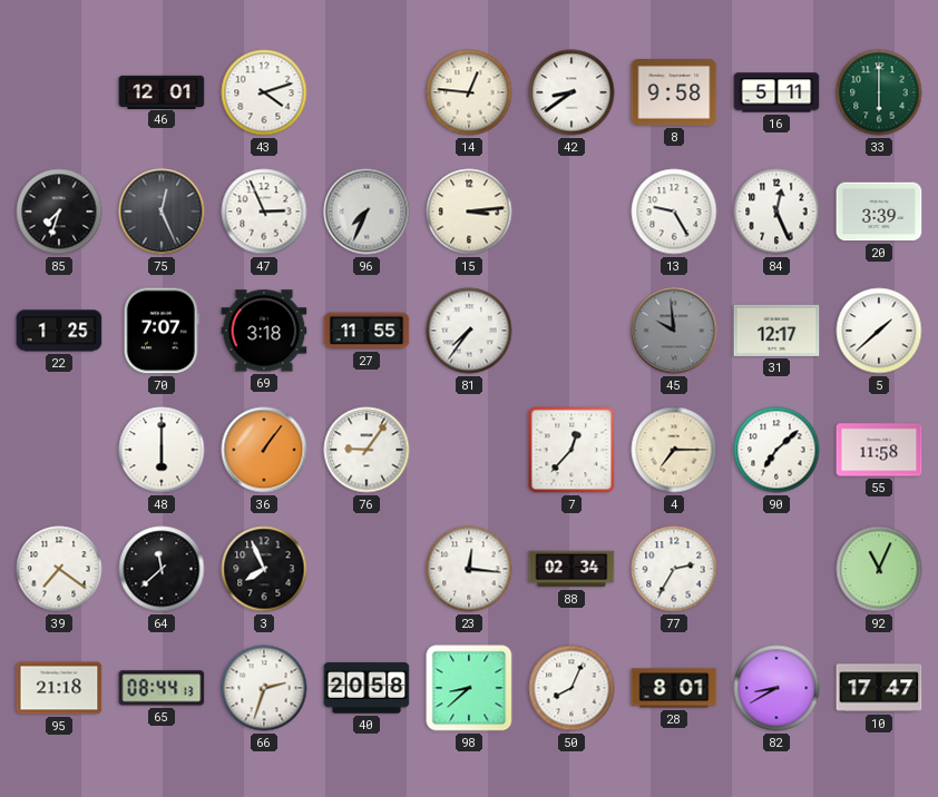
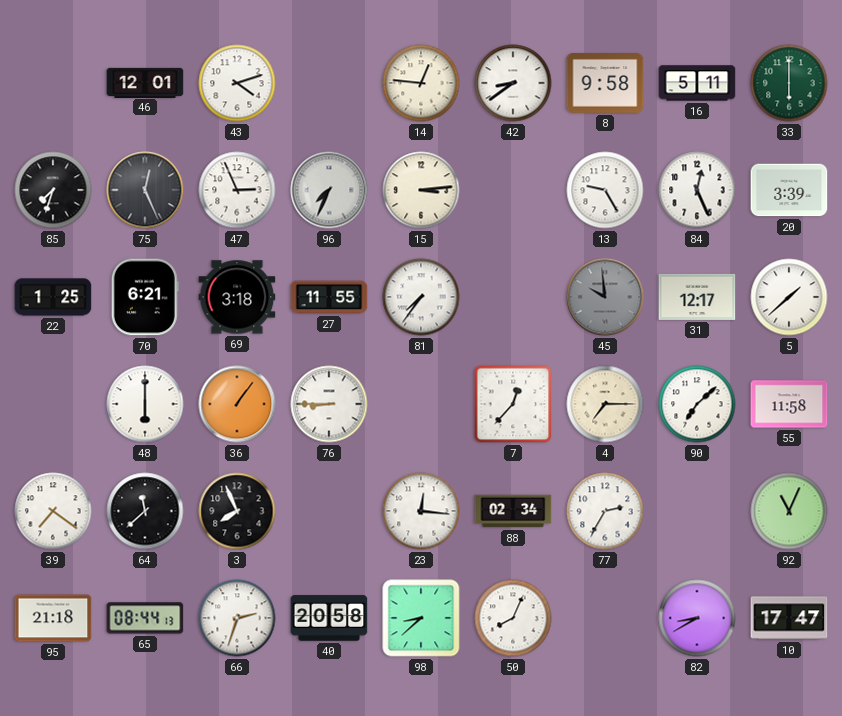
70: 7:07 -> 6:21 (145, 297)
76: 9:06 -> 8:45 (329, 404)
28: 8:01 -> none (674, 688)
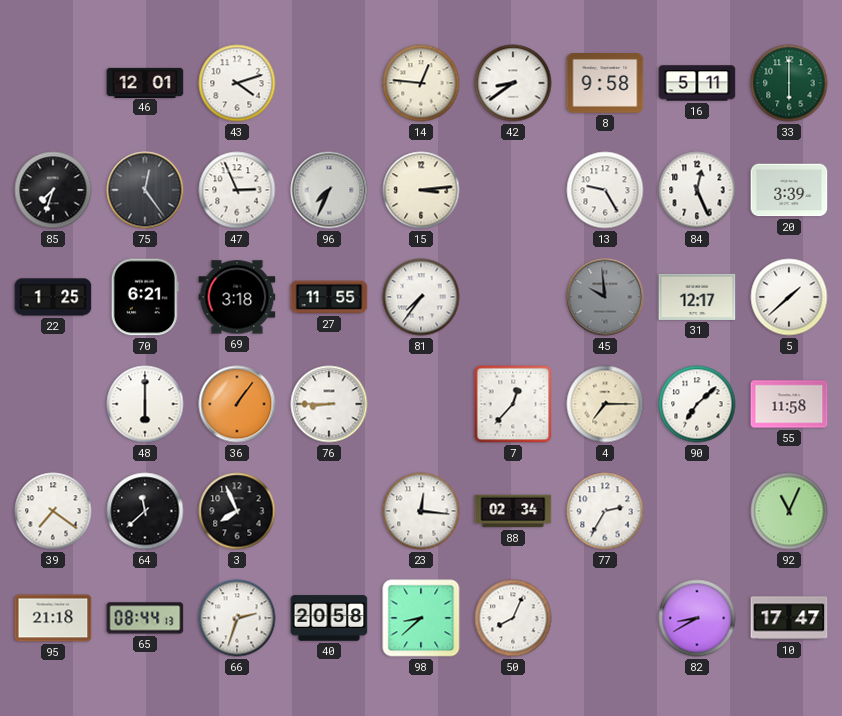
75: 12:26 -> 12:24 (145, 190)
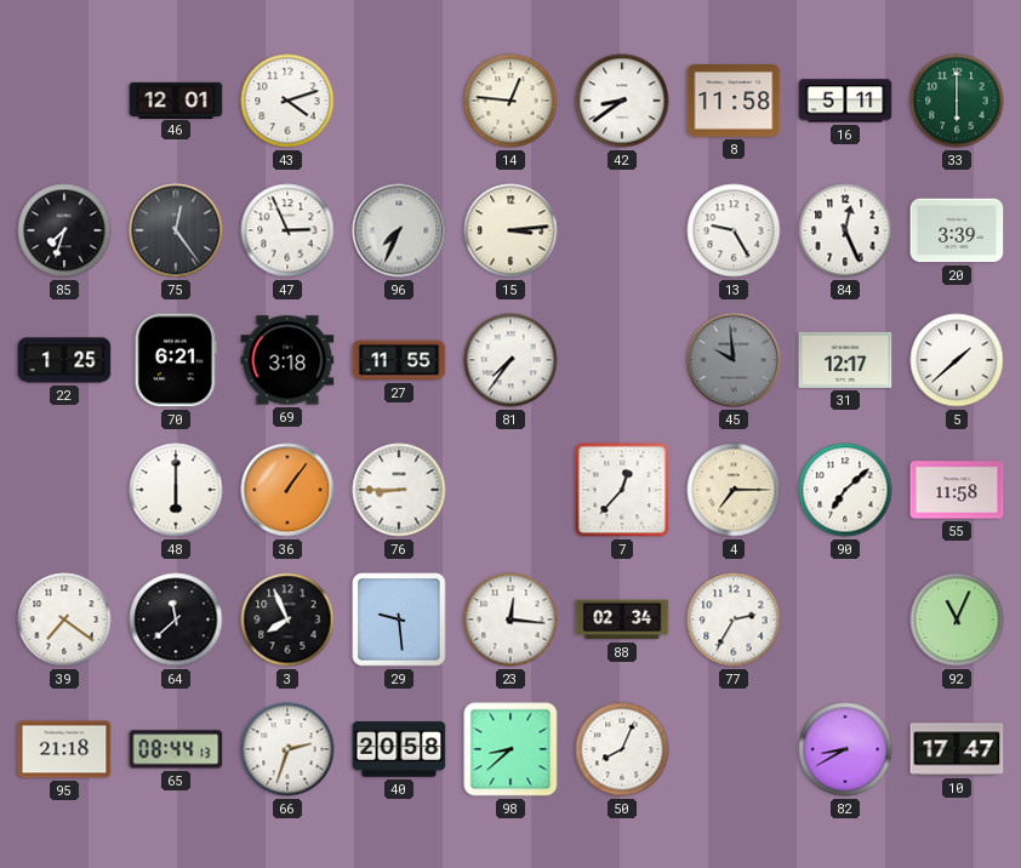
8: 9:58 -> 11:58 (734, 102)
29: none -> 9:29 (399, 619)
